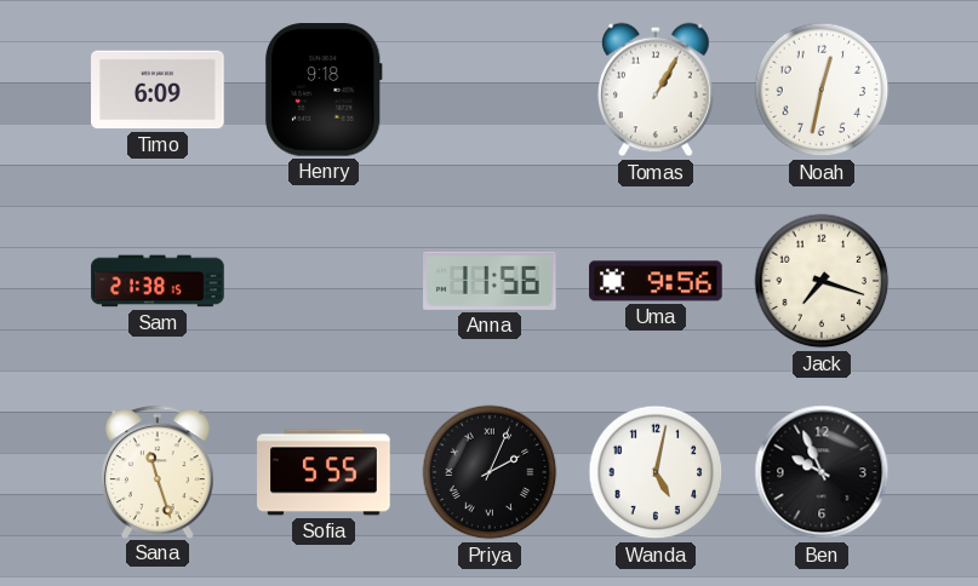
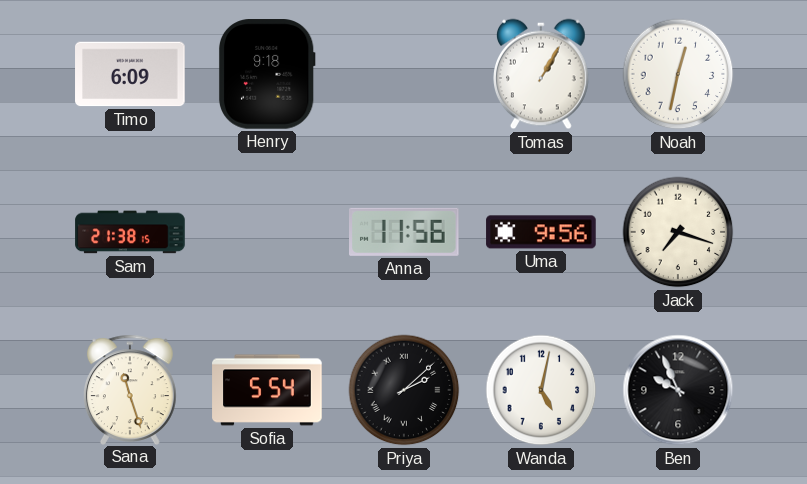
Sofia: 5:55 -> 5:54 (267, 390)
Priya: 2:04 -> 2:08 (404, 390)
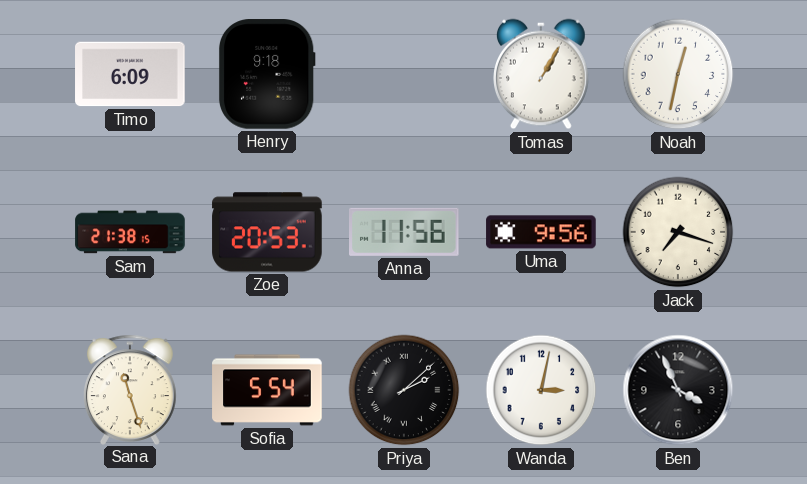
Zoe: none -> 20:53 (267, 232)
Wanda: 5:02 -> 3:02 (541, 390)
Ben: 9:56 -> 3:56 (678, 390)
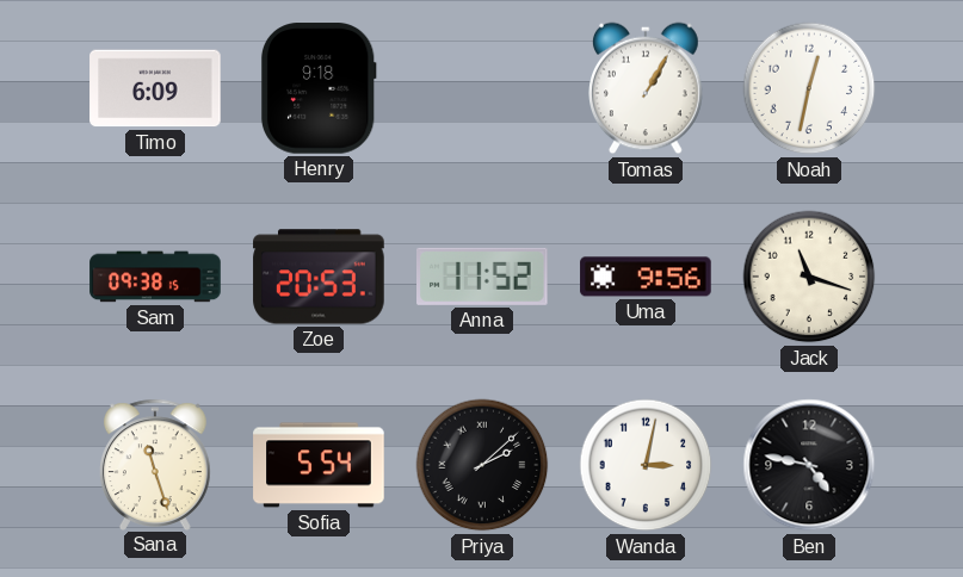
Sam: 21:38 -> 09:38 (155, 277)
Anna: 11:56 -> 11:52 (483, 277)
Jack: 7:18 -> 11:18 (809, 277)
Ben: 3:56 -> 4:47 (809, 465)
